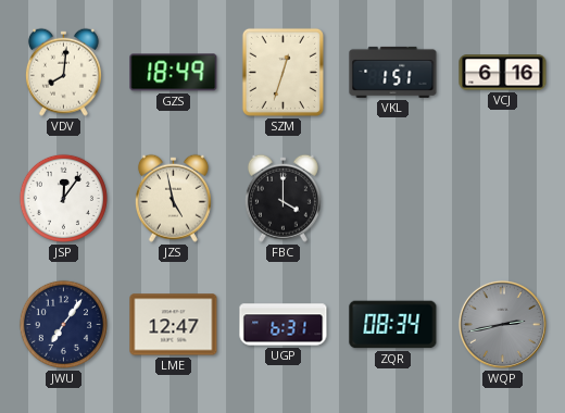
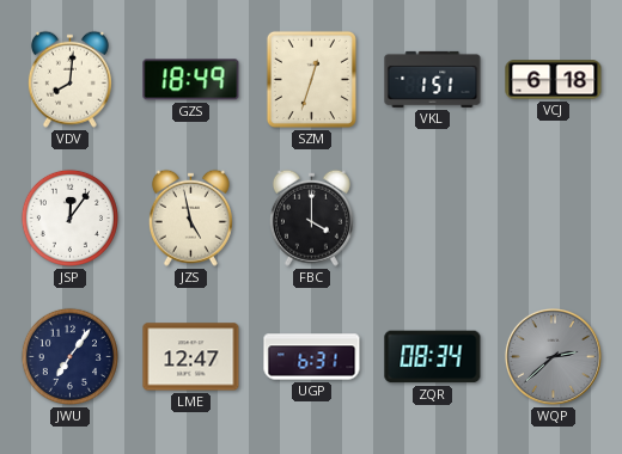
VCJ: 6:16 -> 6:18 (554, 80)
WQP: 2:43 -> 2:38 (553, 356)
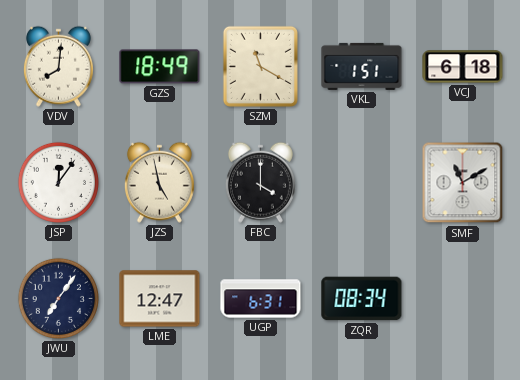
SZM: 12:33 -> 11:20 (260, 66)
SMF: none -> 11:10 (463, 183)
WQP: 2:38 -> none (553, 356)
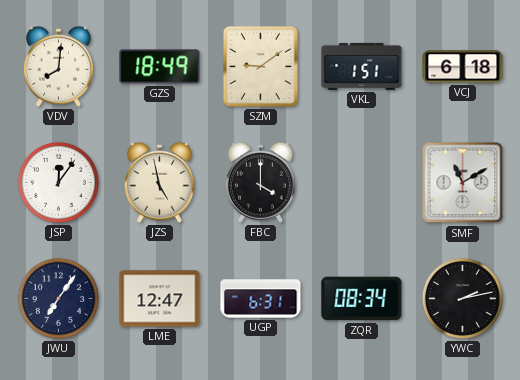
SZM: 11:20 -> 9:09 (260, 66)
YWC: none -> 2:13 (462, 298)
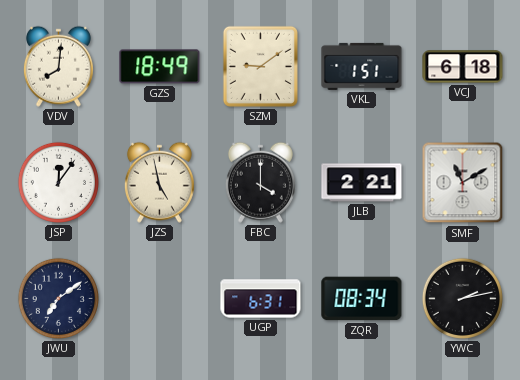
JLB: none -> 2:21 (362, 183)
JWU: 7:06 -> 7:09 (58, 298)
LME: 12:47 -> none (160, 299)
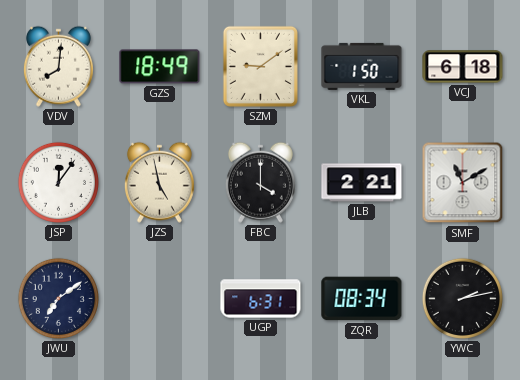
VKL: 1:51 -> 1:50 (362, 66)
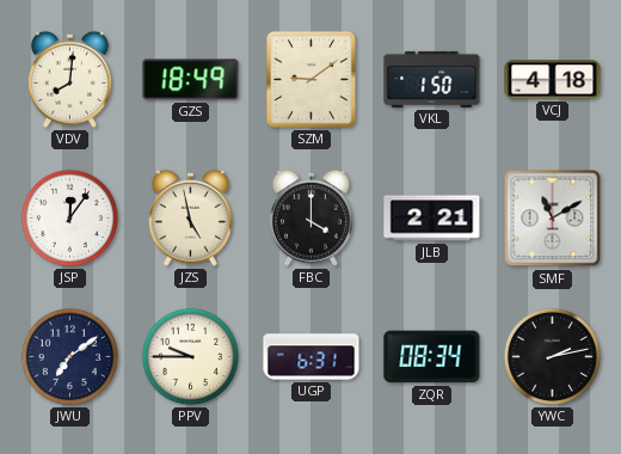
VCJ: 6:18 -> 4:18 (553, 80)
PPV: none -> 9:45 (190, 356)
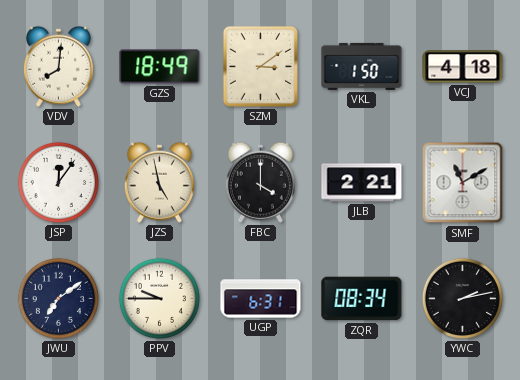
SZM: 9:09 -> 3:09 (260, 66)
